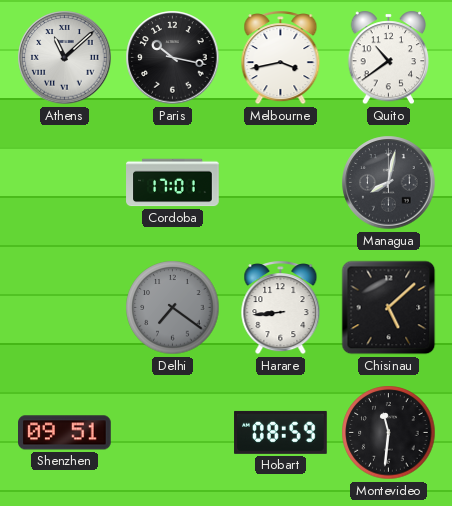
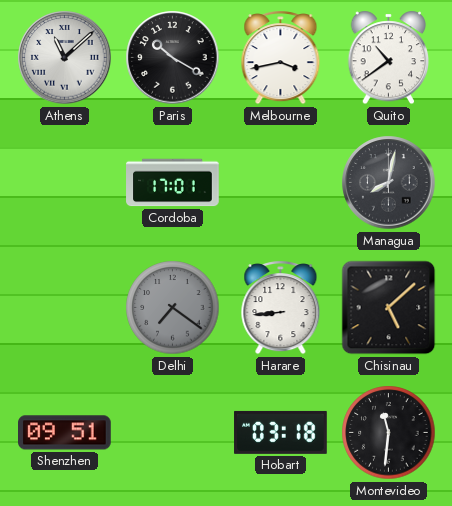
Paris: 10:17 -> 10:20 (173, 58)
Hobart: 08:59 -> 03:18 (281, 432)
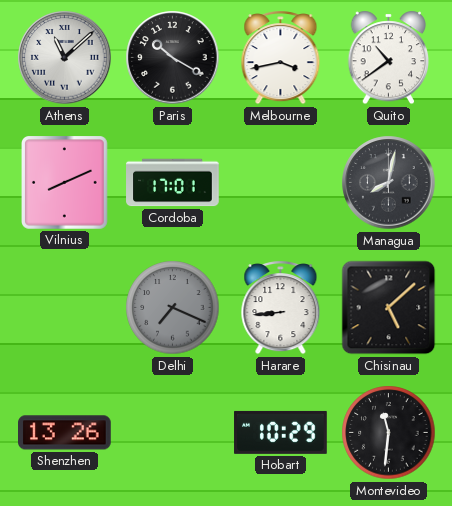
Vilnius: none -> 8:11 (65, 183)
Delhi: 7:21 -> 7:19 (173, 308)
Shenzhen: 09:51 -> 13:26 (65, 433)
Hobart: 03:18 -> 10:29 (281, 432)
